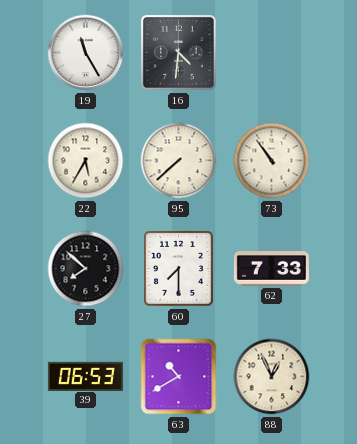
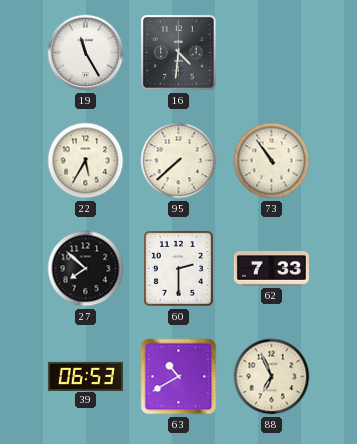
60: 7:30 -> 2:30 (179, 269)
88: 12:56 -> 6:56 (272, 377)
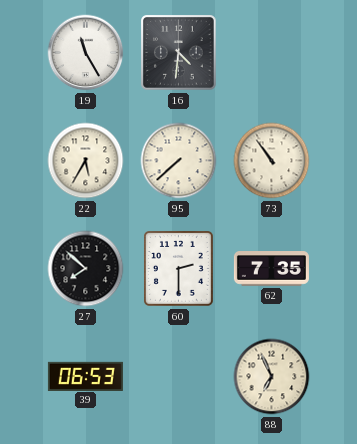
62: 7:33 -> 7:35 (271, 269)
63: 10:40 -> none (179, 377)
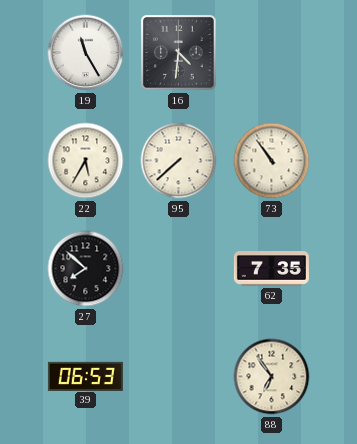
60: 2:30 -> none (179, 269)
88: 6:56 -> 6:54 (272, 377)
